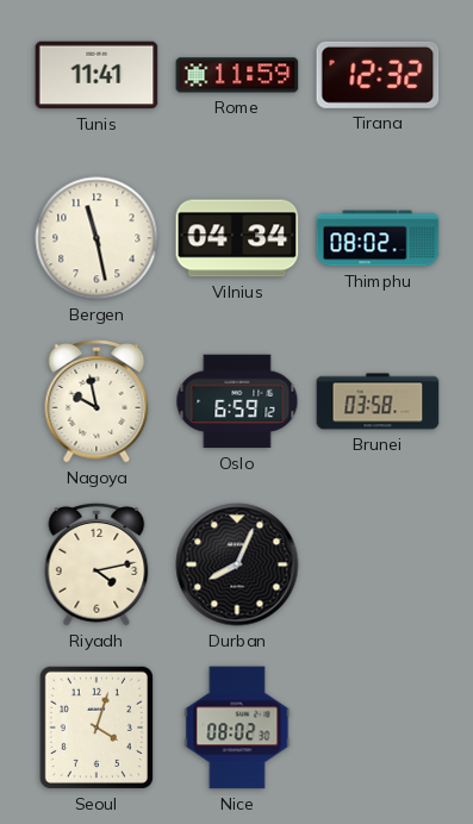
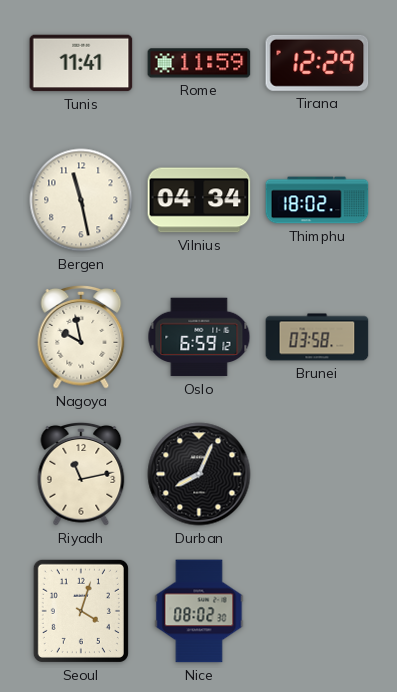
Tirana: 12:32 -> 12:29 (317, 63)
Thimphu: 08:02 -> 18:02 (317, 200)
Riyadh: 4:13 -> 11:13 (81, 474)
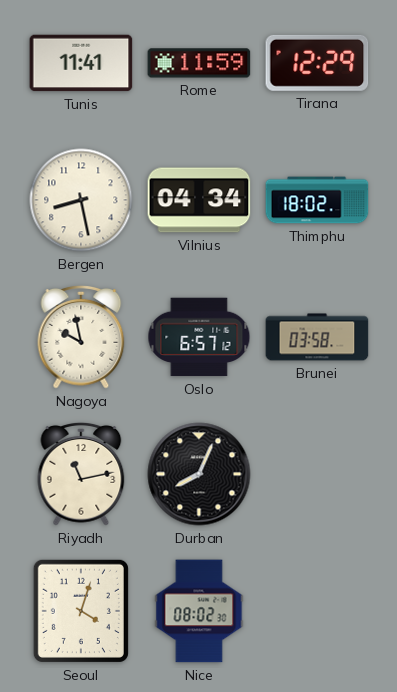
Bergen: 11:28 -> 8:28 (81, 200)
Oslo: 6:59 -> 6:57 (199, 337)
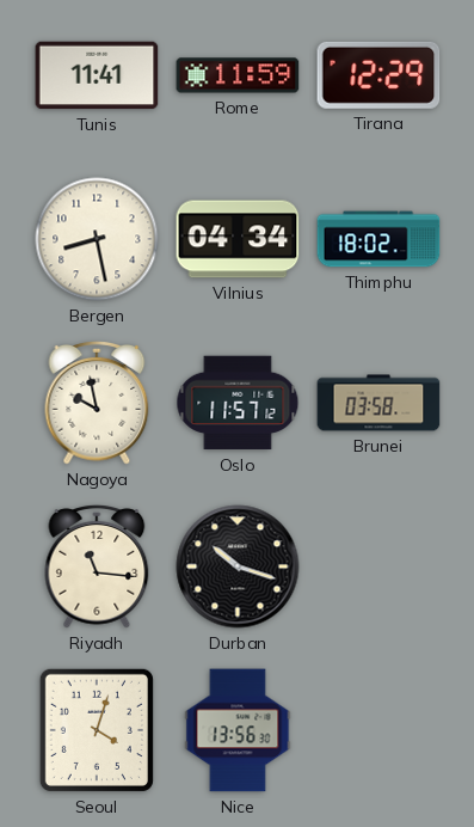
Oslo: 6:57 -> 11:57 (238, 403)
Riyadh: 11:13 -> 11:16 (97, 566)
Durban: 8:04 -> 10:18 (238, 566)
Nice: 08:02 -> 13:56 (238, 730)
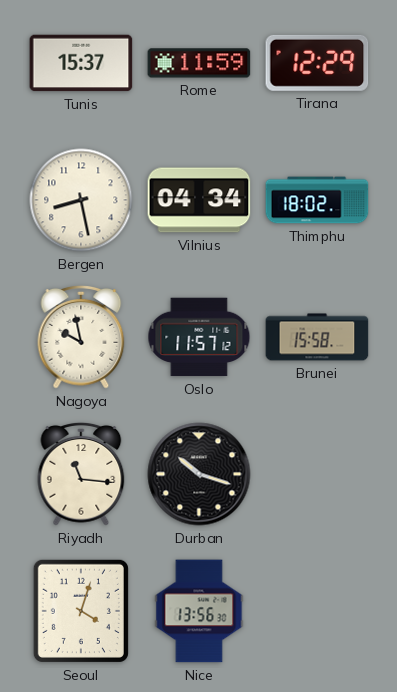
Tunis: 11:41 -> 15:37 (81, 63)
Brunei: 03:58 -> 15:58 (317, 337)
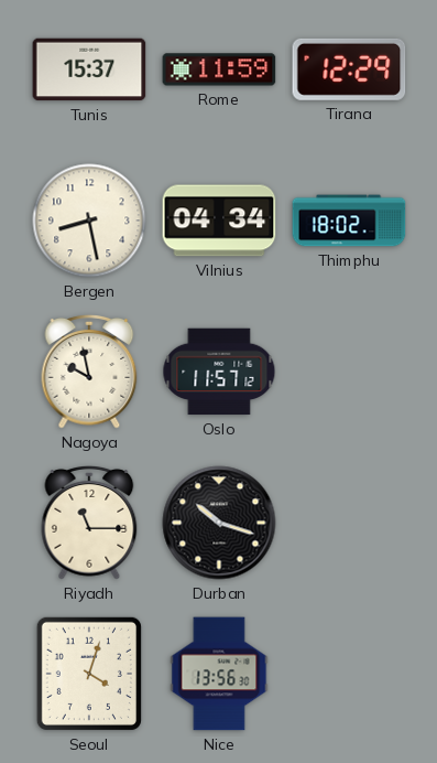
Brunei: 15:58 -> none (317, 337)
Riyadh: 11:16 -> 11:15 (89, 523)
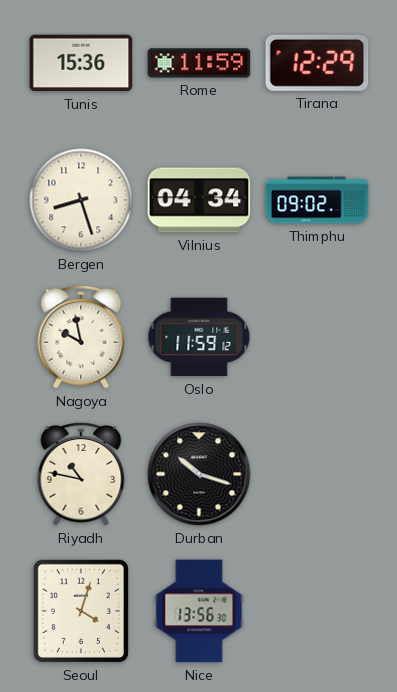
Tunis: 15:37 -> 15:36 (81, 63)
Bergen: 8:28 -> 8:27 (81, 200)
Thimphu: 18:02 -> 09:02 (317, 200)
Oslo: 11:57 -> 11:59 (199, 337)
Riyadh: 11:15 -> 10:47 (81, 474)
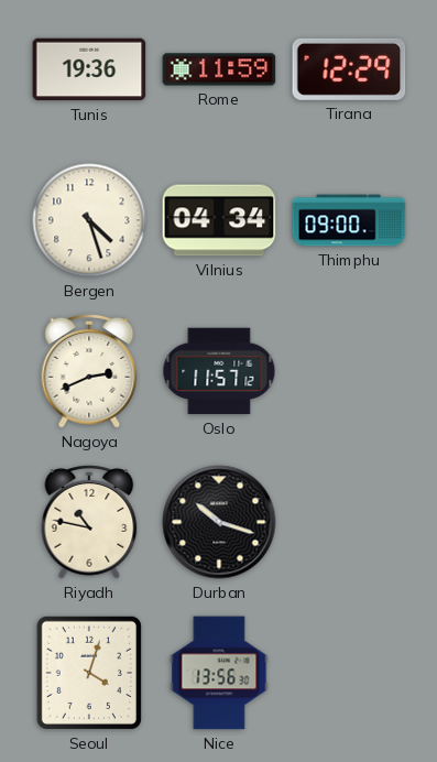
Tunis: 15:36 -> 19:36 (89, 69)
Bergen: 8:27 -> 4:27 (89, 220)
Thimphu: 09:02 -> 09:00 (349, 220)
Nagoya: 9:58 -> 2:41 (89, 371)
Oslo: 11:59 -> 11:57 (219, 371)
